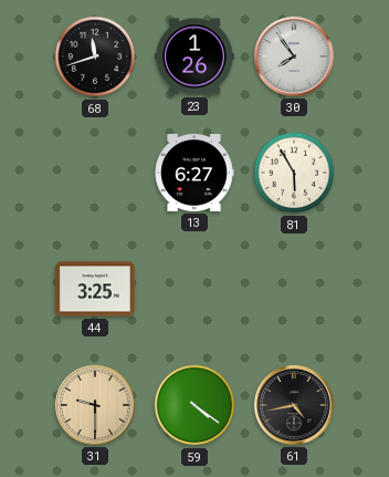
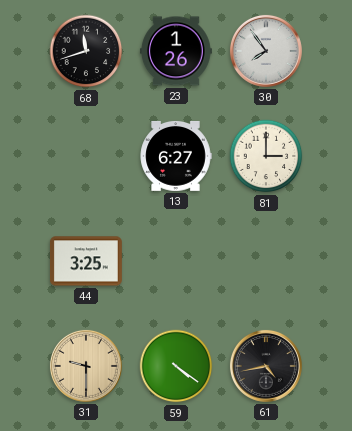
81: 5:55 -> 3:00 (266, 156)
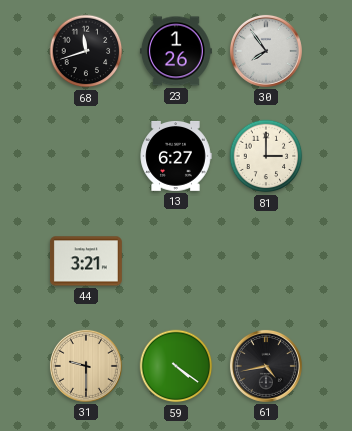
44: 3:25 -> 3:21 (86, 261)
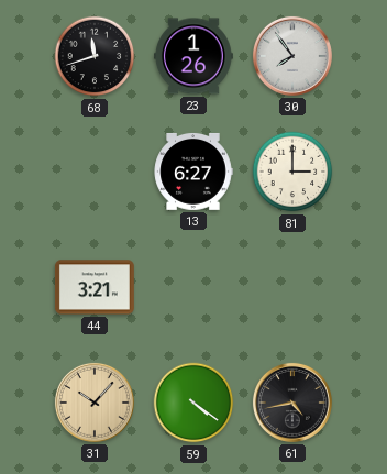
31: 9:30 -> 10:07 (95, 403)
